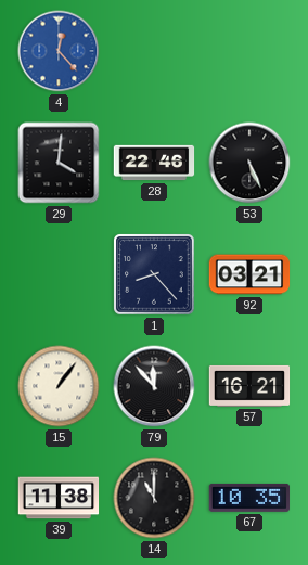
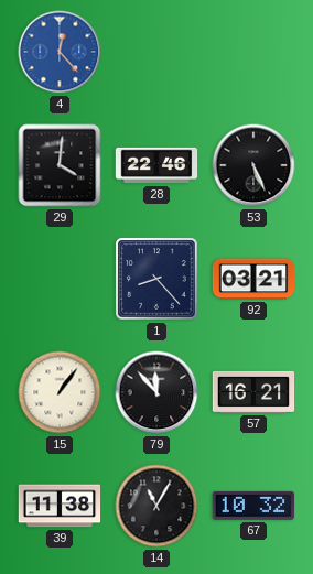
14: 11:00 -> 11:05 (156, 506)
67: 10:35 -> 10:32 (252, 506)
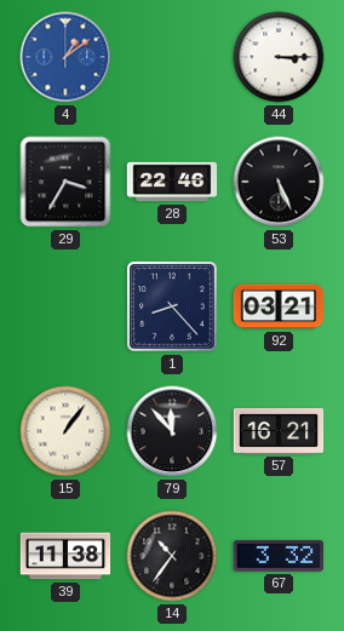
4: 12:23 -> 1:09 (65, 57)
44: none -> 3:15 (279, 57)
29: 4:01 -> 3:35 (65, 182)
14: 11:05 -> 10:36 (172, 556)
67: 10:32 -> 3:32 (277, 556)
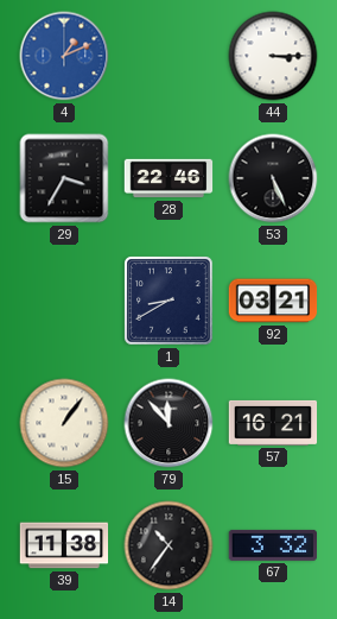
4: 1:09 -> 1:11 (64, 56)
1: 8:23 -> 8:40 (168, 301)
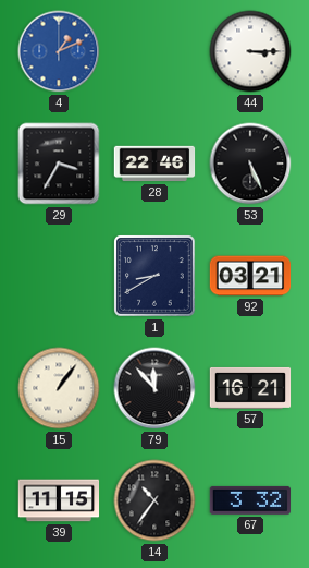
39: 11:38 -> 11:15 (59, 500)
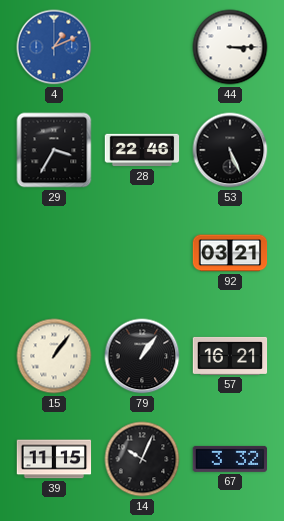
1: 8:40 -> none (154, 276)
79: 11:53 -> 1:06 (142, 356)
14: 10:36 -> 10:04 (142, 459)
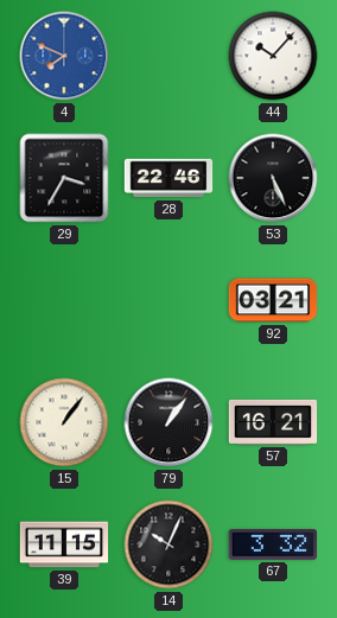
4: 1:11 -> 7:49 (64, 56)
44: 3:15 -> 10:07 (273, 56)
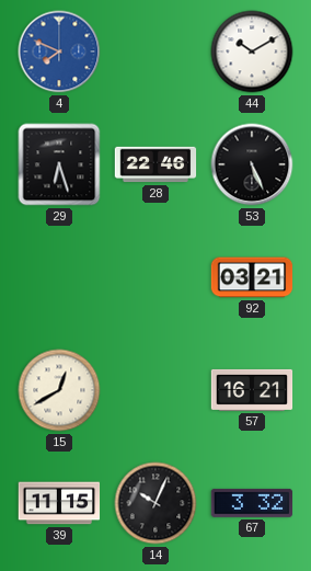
44: 10:07 -> 10:10 (252, 52)
29: 3:35 -> 6:27 (59, 164)
15: 1:06 -> 12:40 (59, 390)
79: 1:06 -> none (168, 422)
